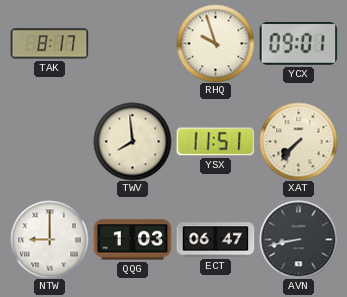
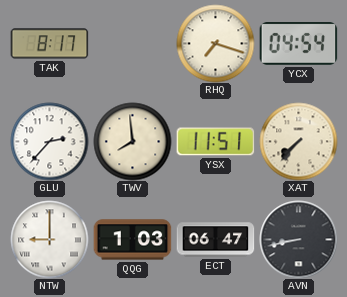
RHQ: 9:57 -> 7:18 (215, 43)
YCX: 09:01 -> 04:54 (298, 44)
GLU: none -> 2:37 (49, 141)
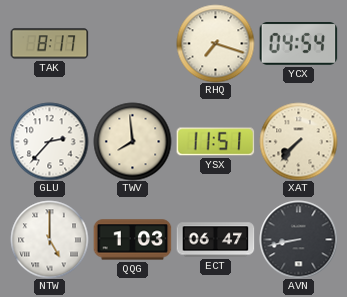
NTW: 9:00 -> 5:00 (49, 239)
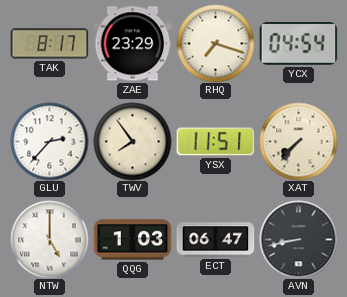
ZAE: none -> 23:29 (132, 44)
TWV: 7:59 -> 7:54 (132, 141)
